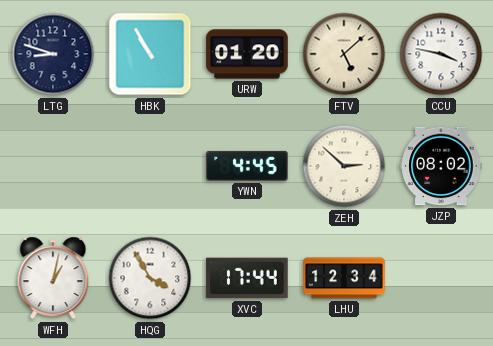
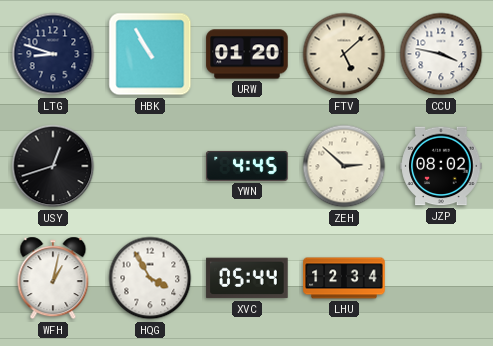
USY: none -> 12:42 (53, 166)
XVC: 17:44 -> 05:44 (247, 278)
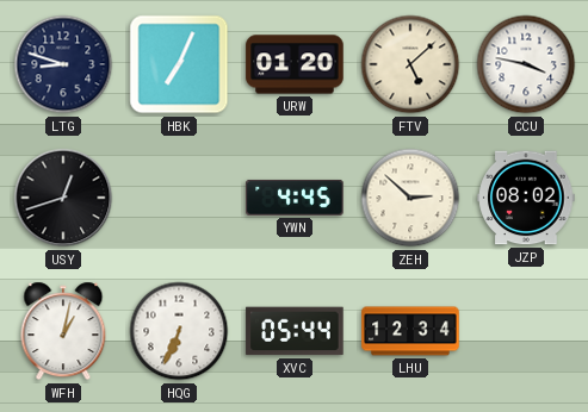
HBK: 10:55 -> 7:04 (179, 64)
HQG: 3:55 -> 6:34 (179, 331)
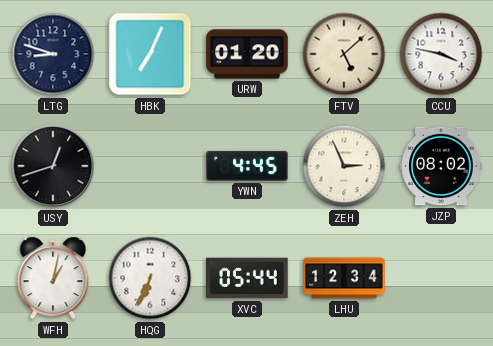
ZEH: 2:52 -> 2:56 (344, 166)
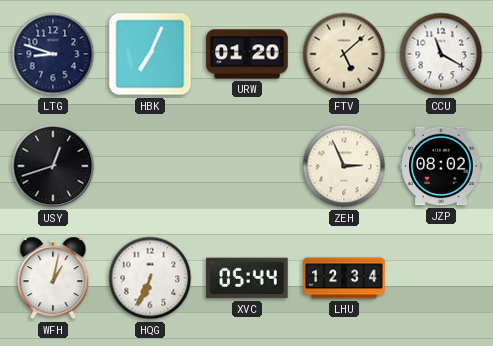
CCU: 3:47 -> 11:20 (441, 54)
YWN: 4:45 -> none (247, 166)
